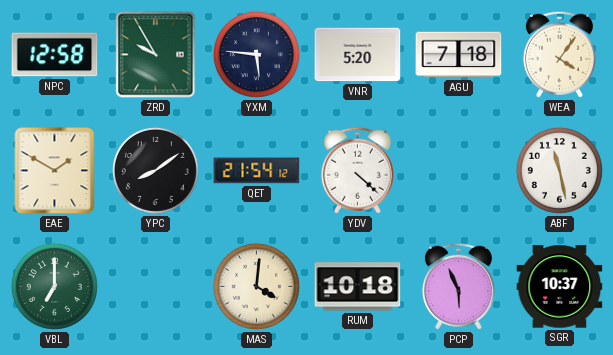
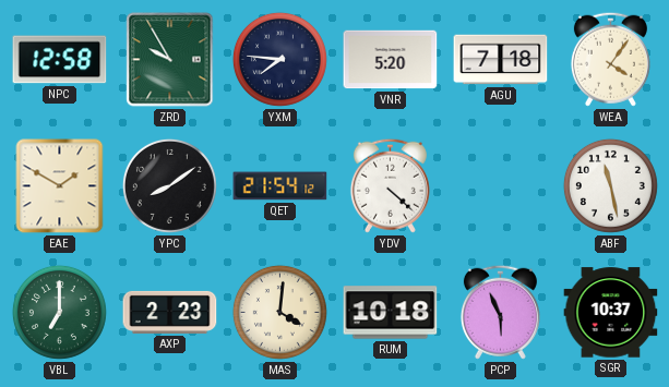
YXM: 5:46 -> 7:46 (279, 59)
AXP: none -> 2:23 (170, 312)
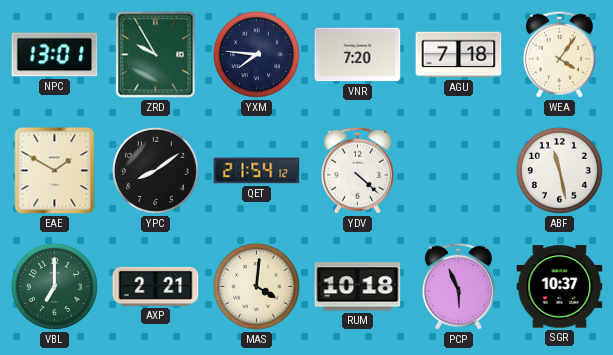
NPC: 12:58 -> 13:01 (55, 55)
VNR: 5:20 -> 7:20 (358, 55)
AXP: 2:23 -> 2:21 (156, 286)
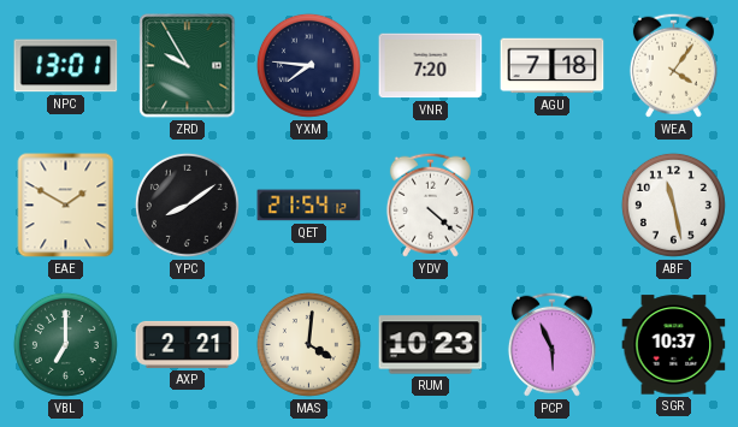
RUM: 10:18 -> 10:23 (431, 345)
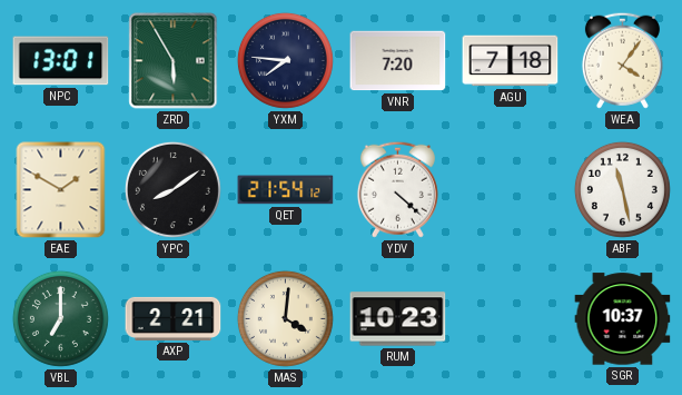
ZRD: 9:55 -> 5:55 (174, 61)
PCP: 5:56 -> none (551, 344)
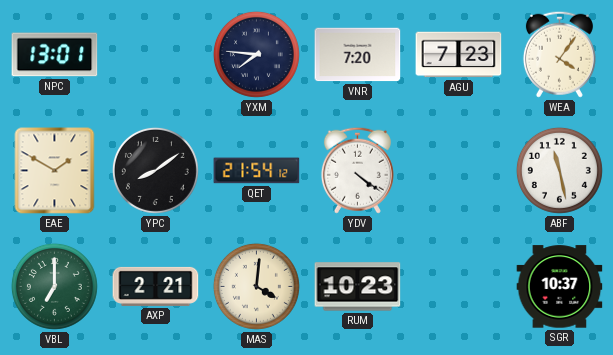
ZRD: 5:55 -> none (174, 61)
AGU: 7:18 -> 7:23 (459, 55)
YDV: 4:22 -> 4:21 (357, 170)
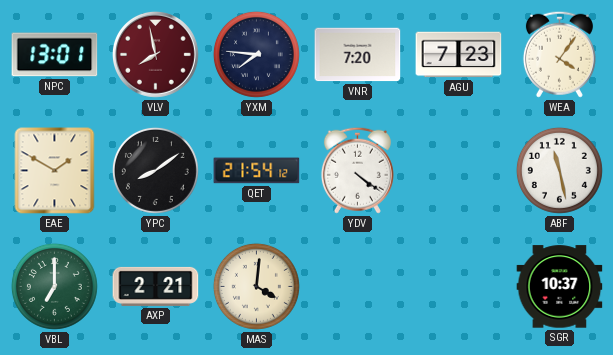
VLV: none -> 7:58 (156, 55)
RUM: 10:23 -> none (358, 287)
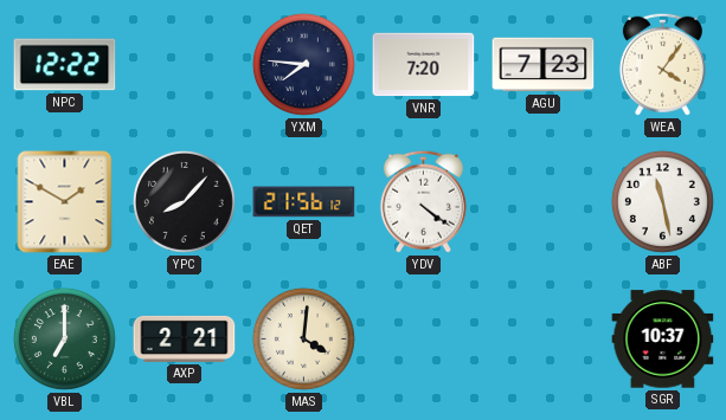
NPC: 13:01 -> 12:22 (65, 65)
VLV: 7:58 -> none (156, 55)
YPC: 8:09 -> 8:07 (184, 201)
QET: 21:54 -> 21:56 (304, 202)
